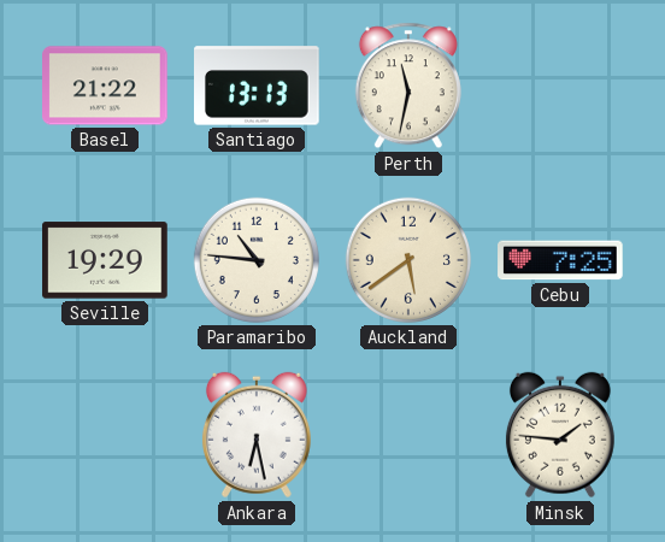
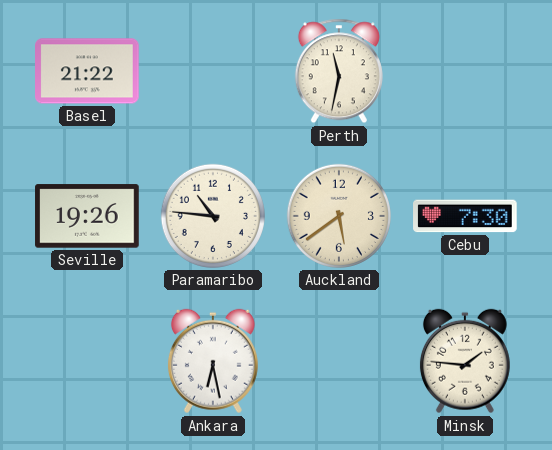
Santiago: 13:13 -> none (258, 86)
Seville: 19:29 -> 19:26 (87, 216)
Cebu: 7:25 -> 7:30 (465, 216)
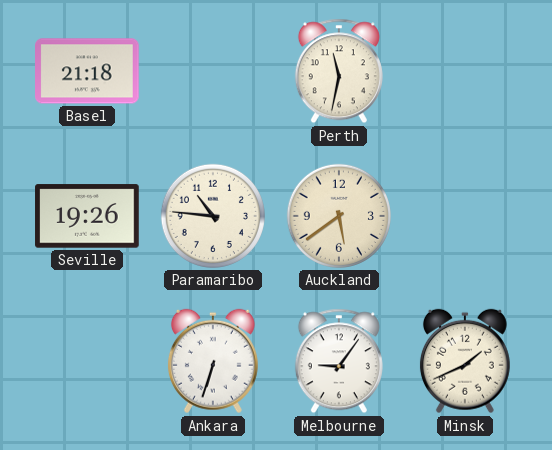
Basel: 21:22 -> 21:18 (88, 71)
Cebu: 7:30 -> none (465, 216)
Ankara: 6:28 -> 6:33 (213, 361)
Melbourne: none -> 9:06 (339, 361)
Minsk: 1:46 -> 1:41 (465, 361)
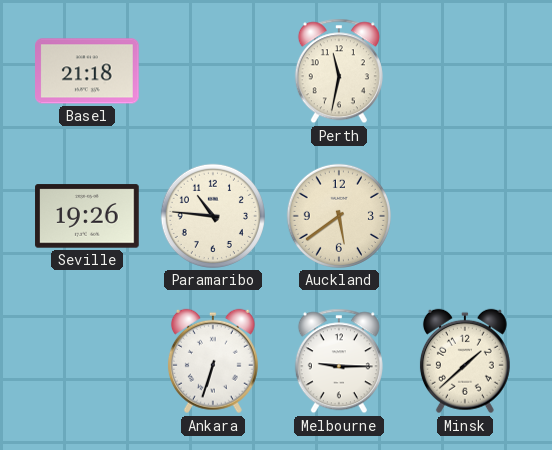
Melbourne: 9:06 -> 9:15 (339, 361)
Minsk: 1:41 -> 1:38 (465, 361)
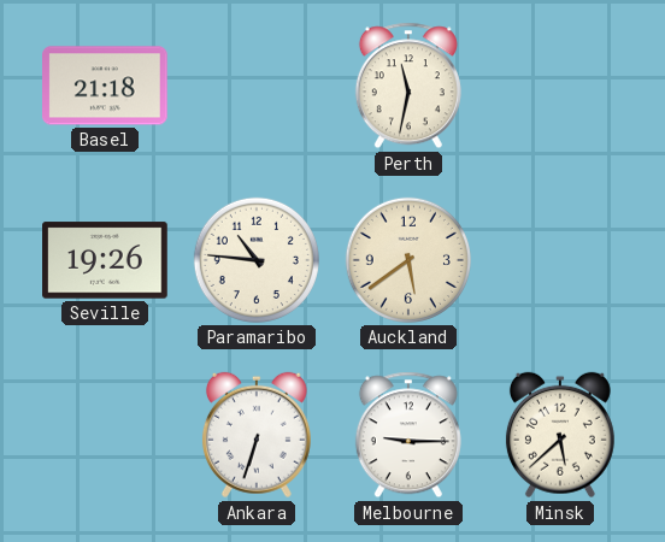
Minsk: 1:38 -> 5:38 (560, 435)
